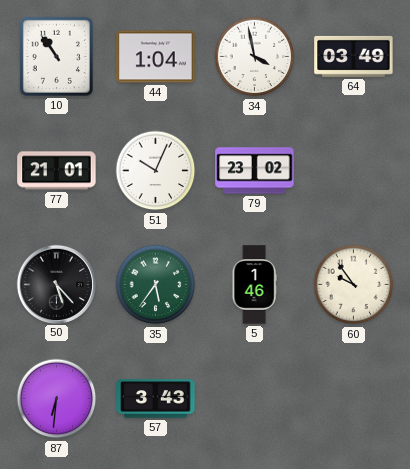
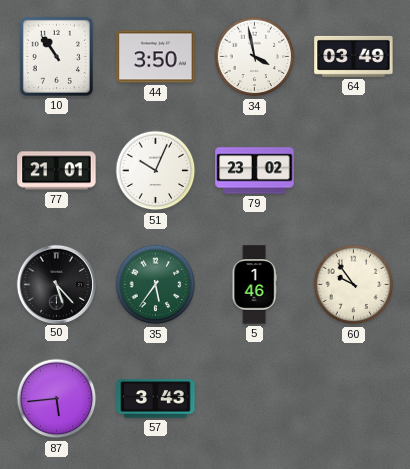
44: 1:04 -> 3:50 (156, 57)
87: 6:31 -> 5:44 (57, 399)
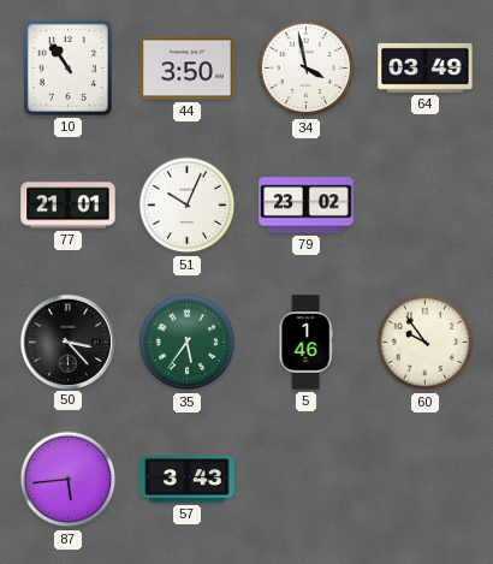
50: 5:23 -> 3:23 (67, 342)
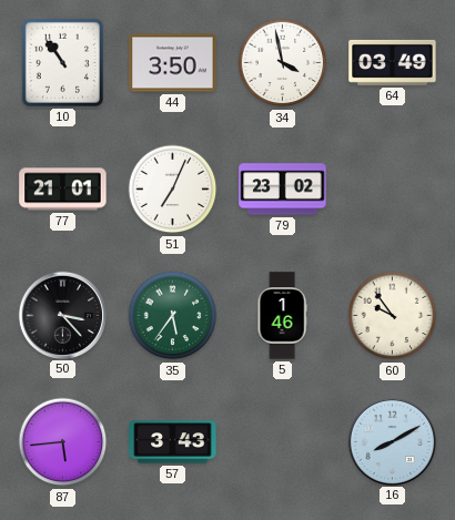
51: 10:04 -> 7:04 (173, 190)
16: none -> 8:10 (392, 441)
